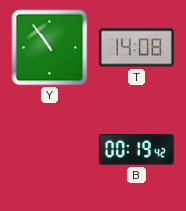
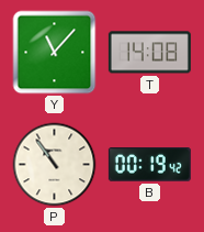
Y: 10:54 -> 11:07 (55, 53)
P: none -> 10:54 (55, 165)
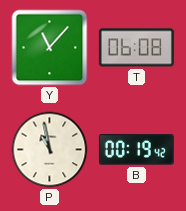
T: 14:08 -> 06:08 (136, 48)
P: 10:54 -> 10:58 (50, 150)
